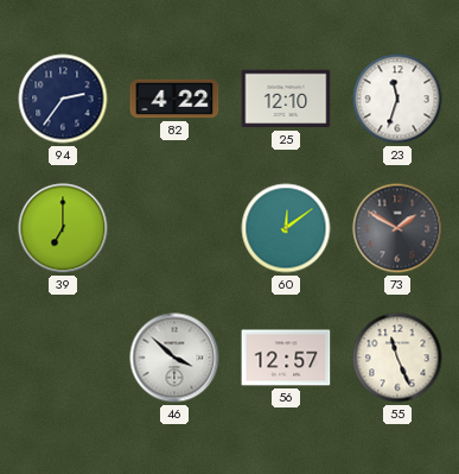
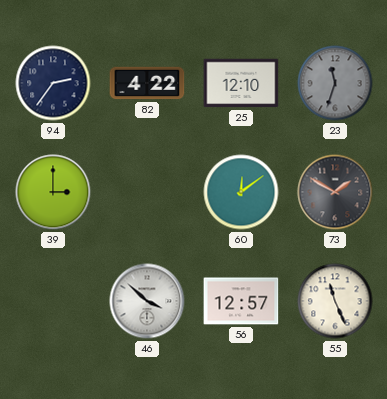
23 dial: white -> grey (335, 83)
39: 7:00 -> 3:00 (53, 192)
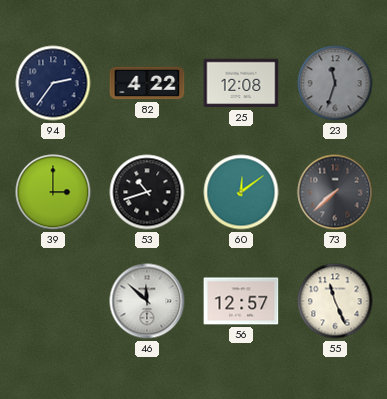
25: 12:10 -> 12:08 (241, 83)
53: none -> 10:42 (147, 192)
73: 1:50 -> 7:38 (335, 192)
46: 3:52 -> 11:52 (147, 301)
